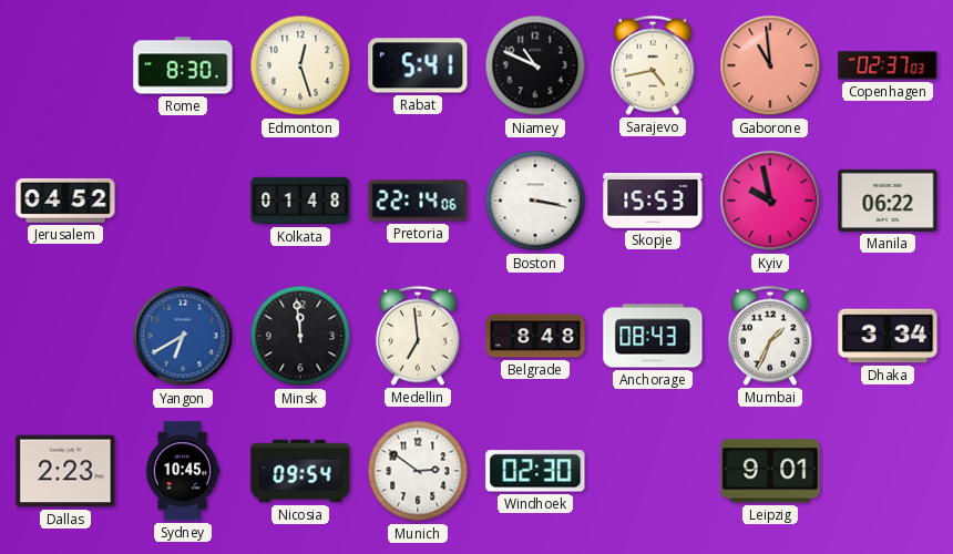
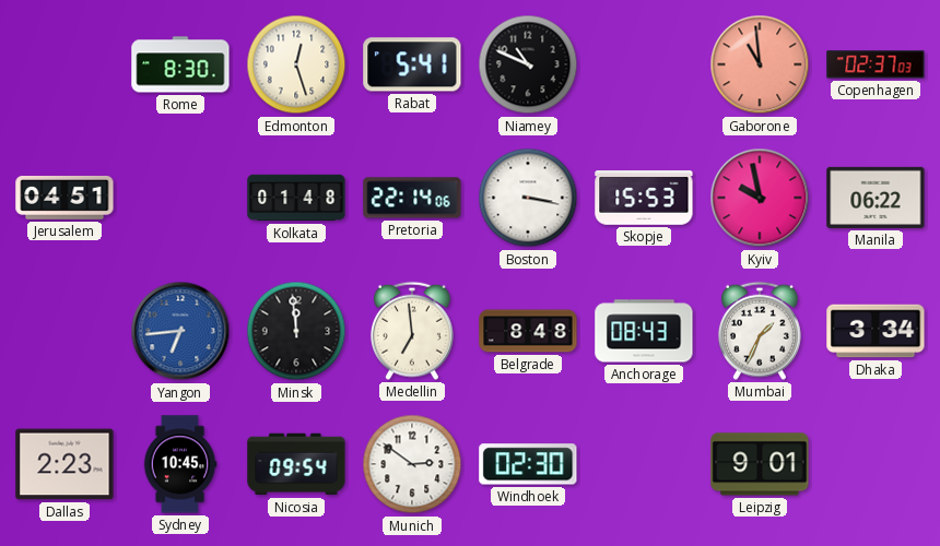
Sarajevo: 4:43 -> none (653, 65)
Jerusalem: 04:52 -> 04:51 (64, 198)
Yangon: 6:40 -> 6:44 (180, 331)
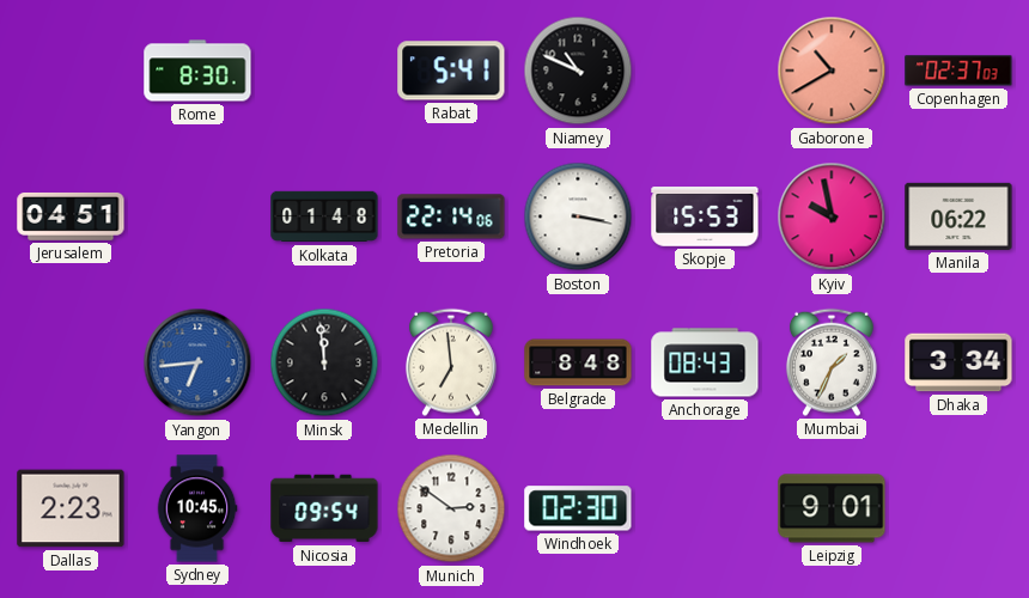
Edmonton: 12:27 -> none (296, 64)
Gaborone: 10:59 -> 10:40 (832, 71)
